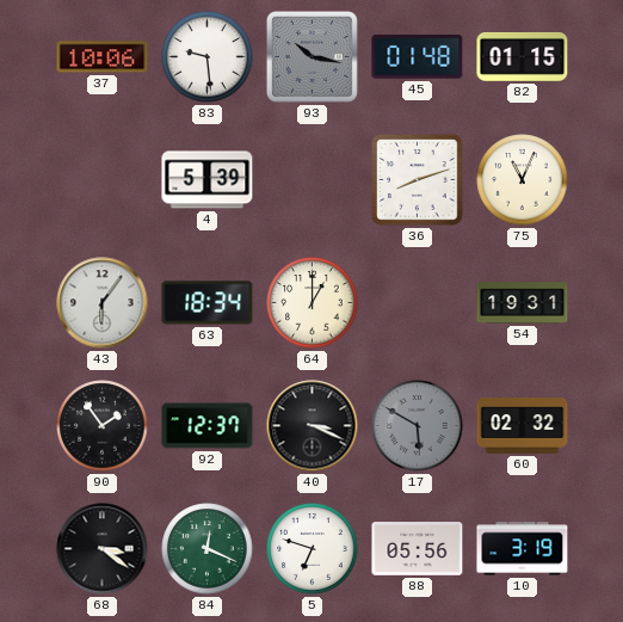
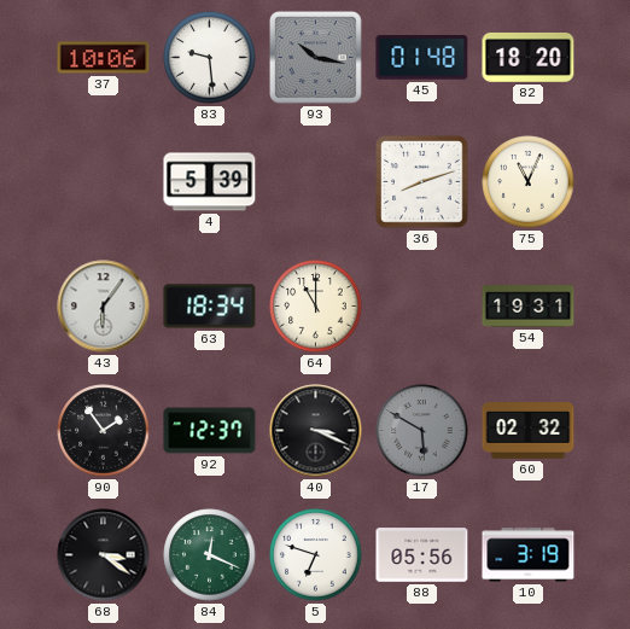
82: 01:15 -> 18:20 (529, 57)
64: 1:00 -> 11:00 (316, 307)
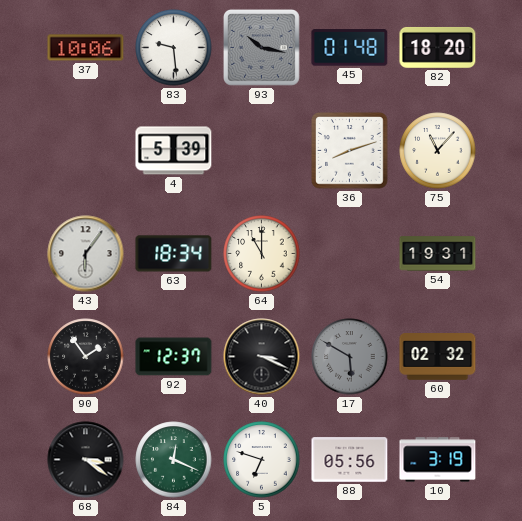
75: 11:04 -> 11:07 (438, 151)
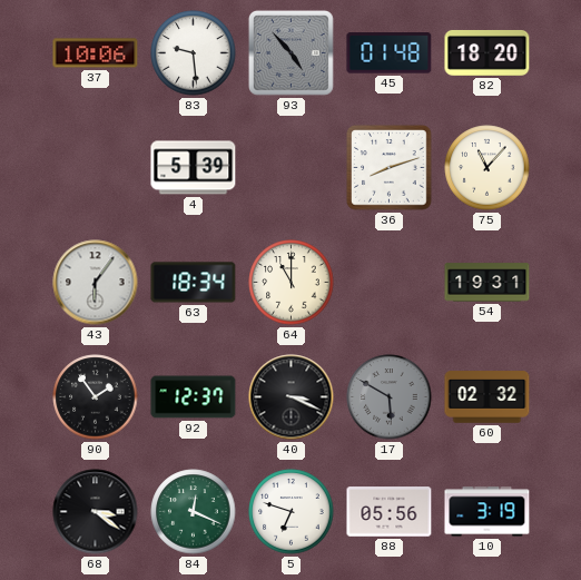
93: 10:17 -> 4:53 (292, 52)
